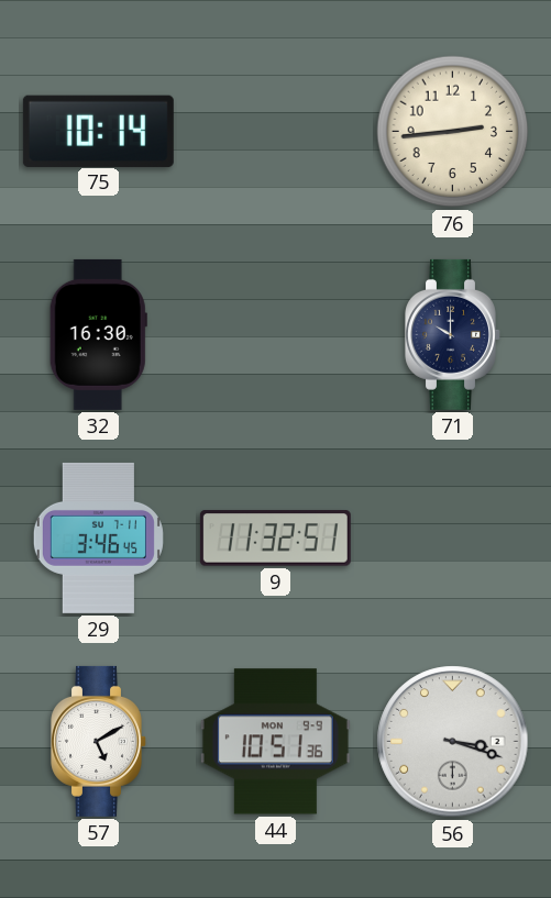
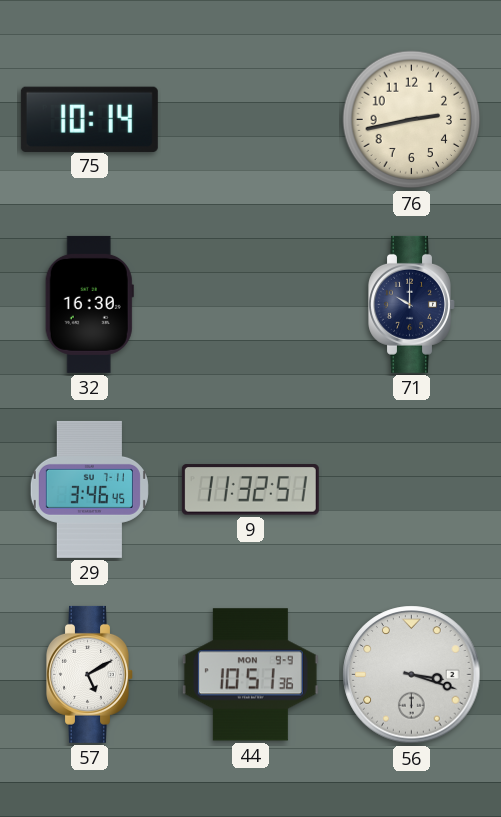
76: 2:44 -> 2:43 (412, 120)
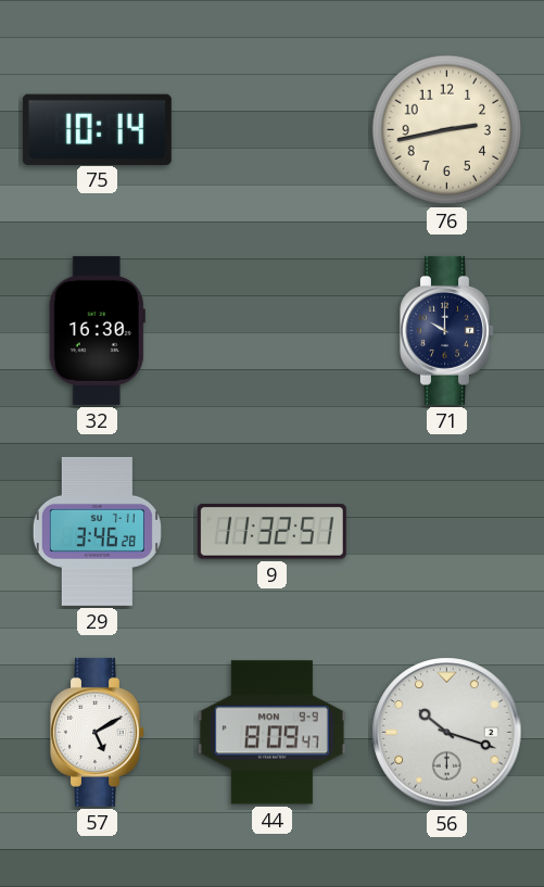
29: 3:46:45 -> 3:46:28 (97, 531)
44: 10:51 -> 8:09 (271, 733)
56: 3:18 -> 10:18 (447, 733)
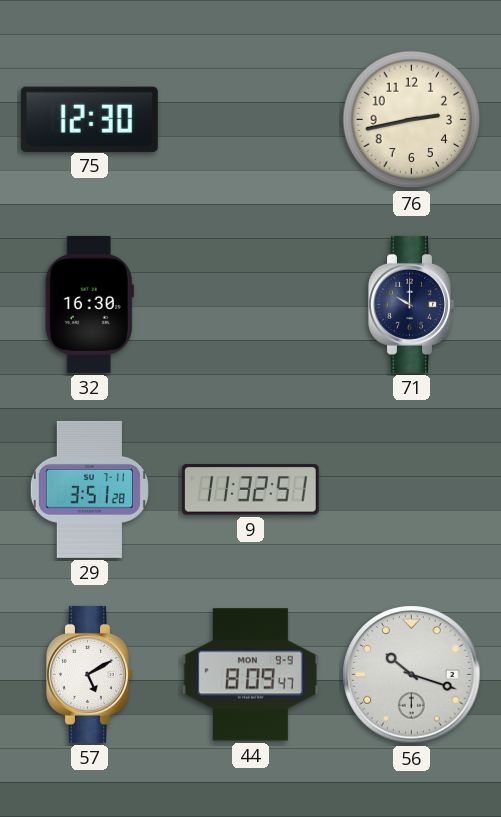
75: 10:14 -> 12:30 (89, 119)
29: 3:46 -> 3:51 (89, 489)
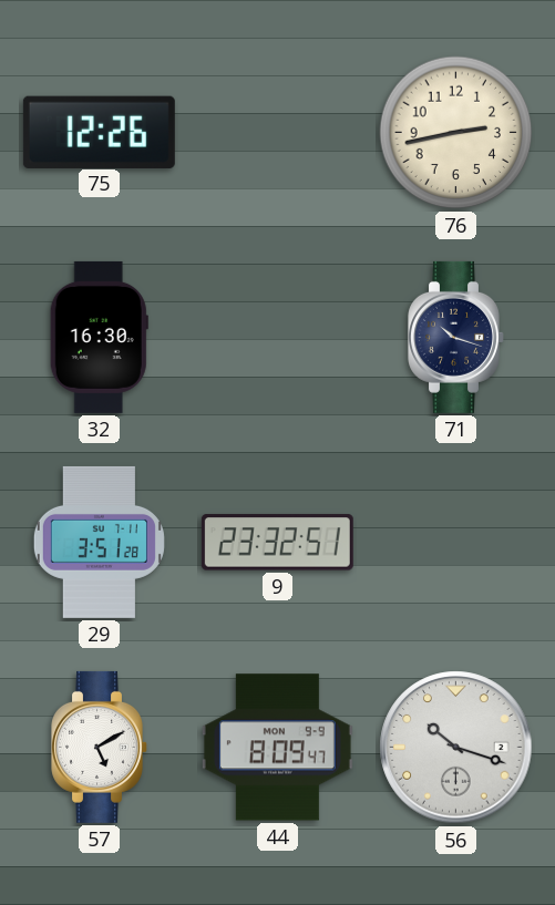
75: 12:30 -> 12:26 (99, 132)
71: 10:00 -> 10:18 (456, 337)
9: 11:32 -> 23:32 (277, 543)
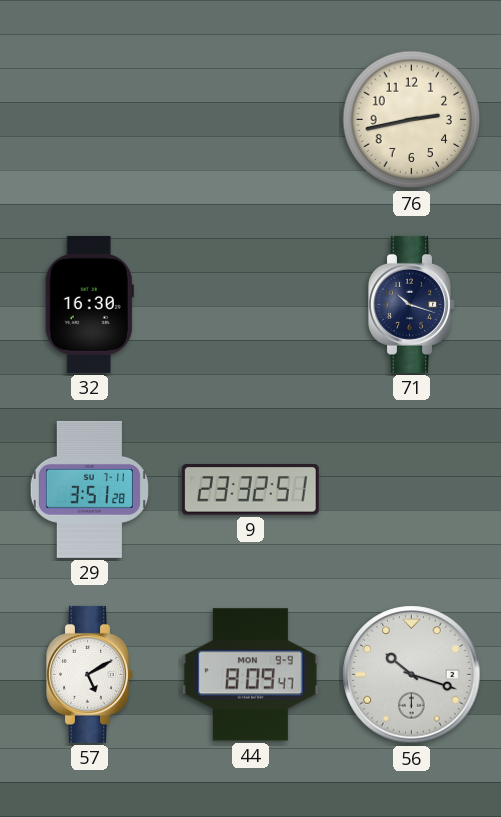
75: 12:26 -> none (99, 132)
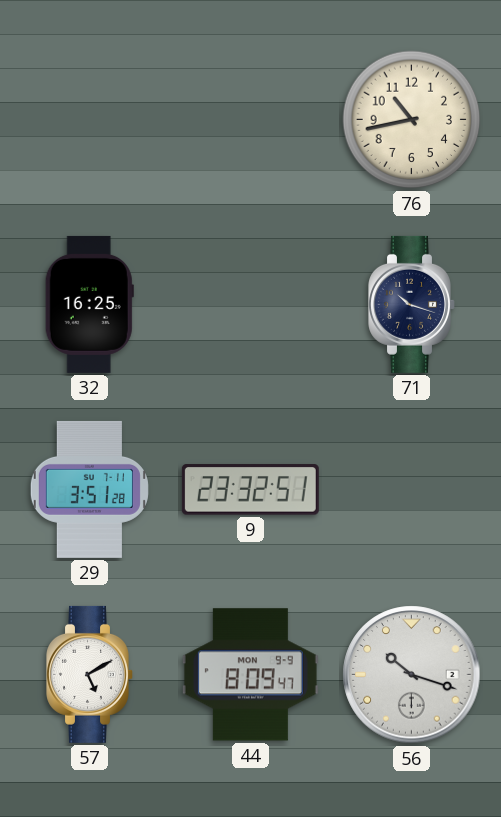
76: 2:43 -> 10:43 (412, 120)
32: 16:30 -> 16:25 (89, 304)
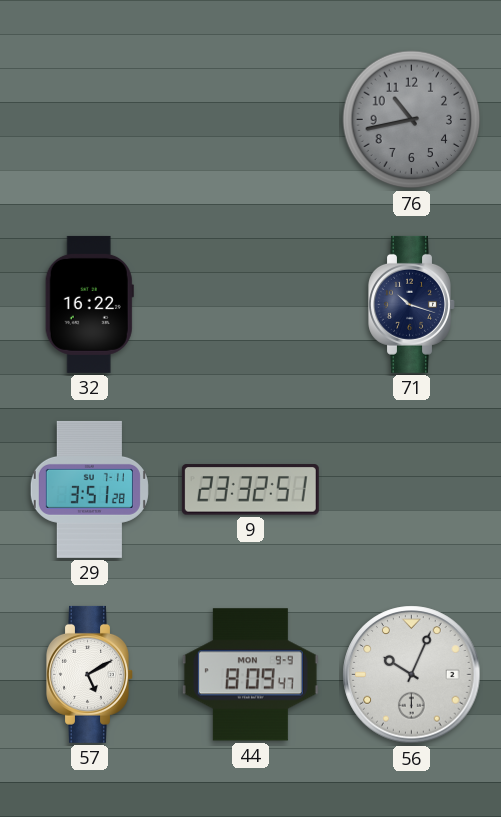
76 dial: cream -> grey (412, 120)
32: 16:25 -> 16:22 (89, 304)
56: 10:18 -> 10:04 (412, 675)
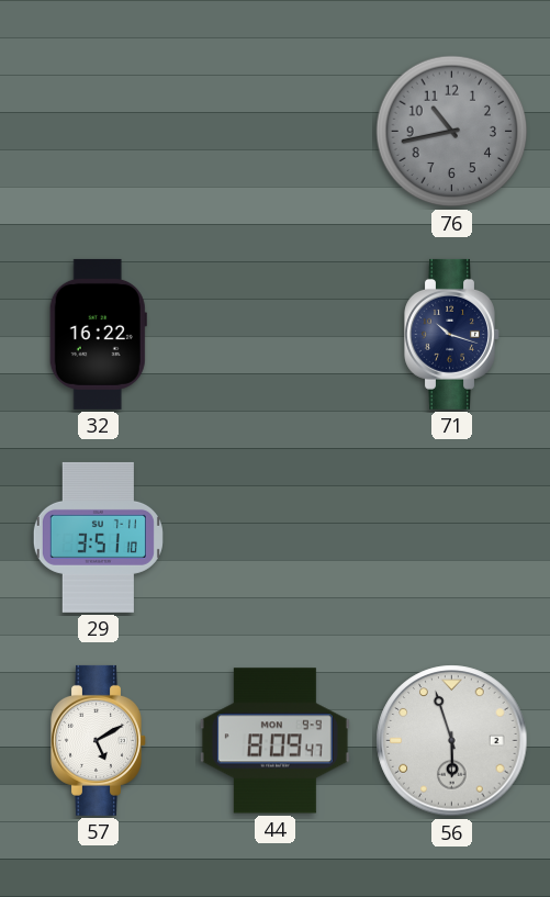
29: 3:51:28 -> 3:51:10 (98, 537)
9: 23:32 -> none (250, 490)
56: 10:04 -> 5:57 (452, 741)
